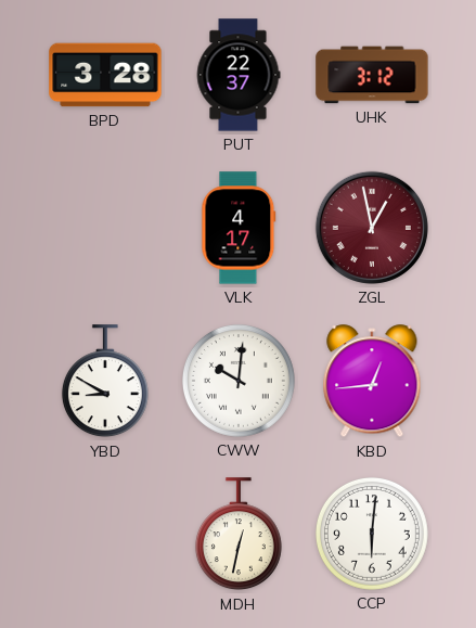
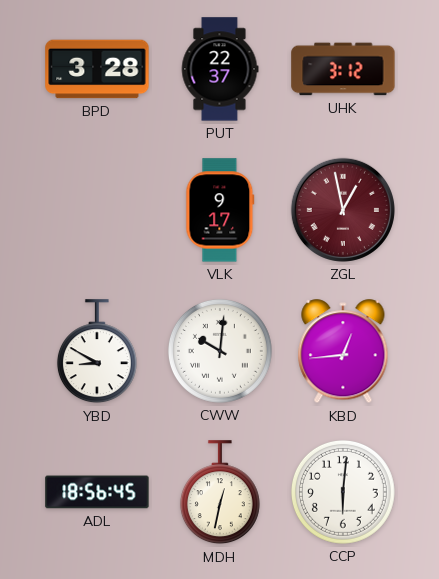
VLK: 4:17 -> 9:17 (220, 210)
ADL: none -> 18:56 (97, 492)
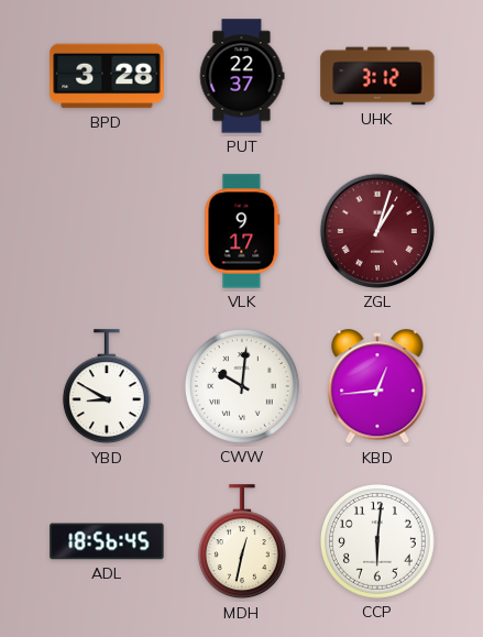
ZGL: 12:58 -> 1:03 (377, 231)
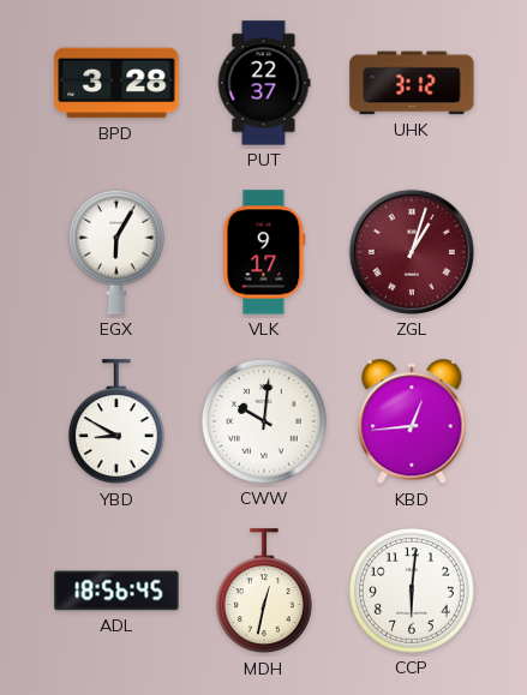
EGX: none -> 6:05 (116, 252)
